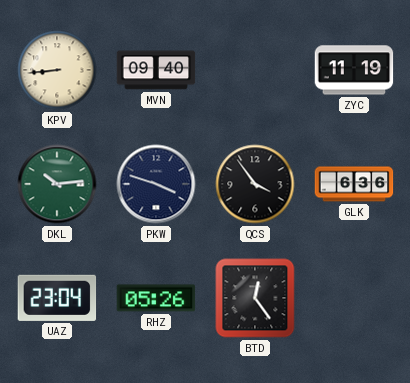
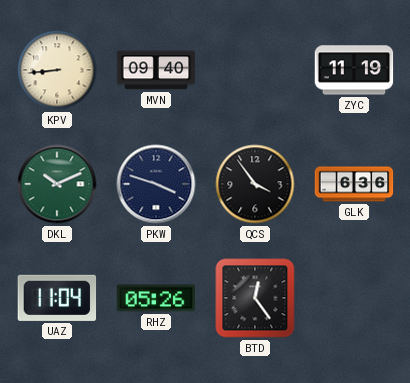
DKL: 10:14 -> 10:11 (57, 184)
UAZ: 23:04 -> 11:04 (57, 298)
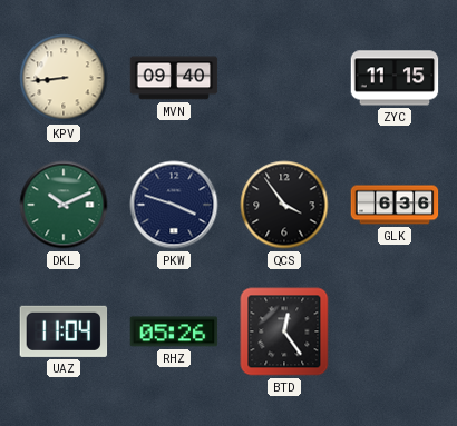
ZYC: 11:19 -> 11:15 (395, 78)
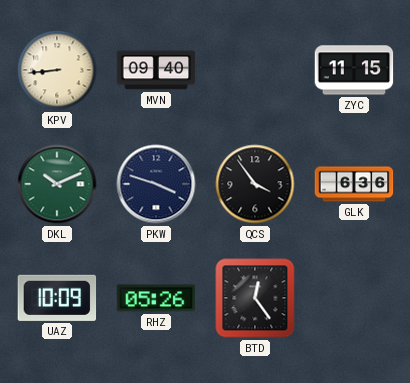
UAZ: 11:04 -> 10:09 (57, 298)
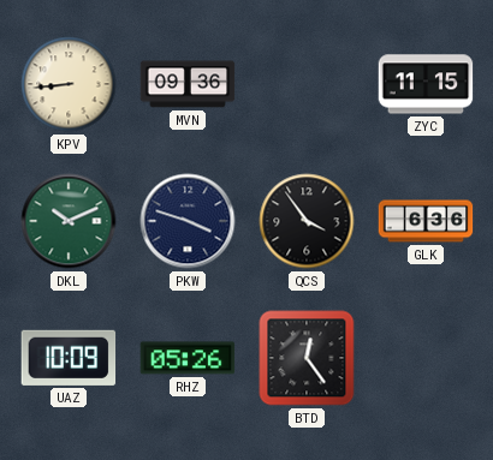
MVN: 09:40 -> 09:36 (188, 84)
